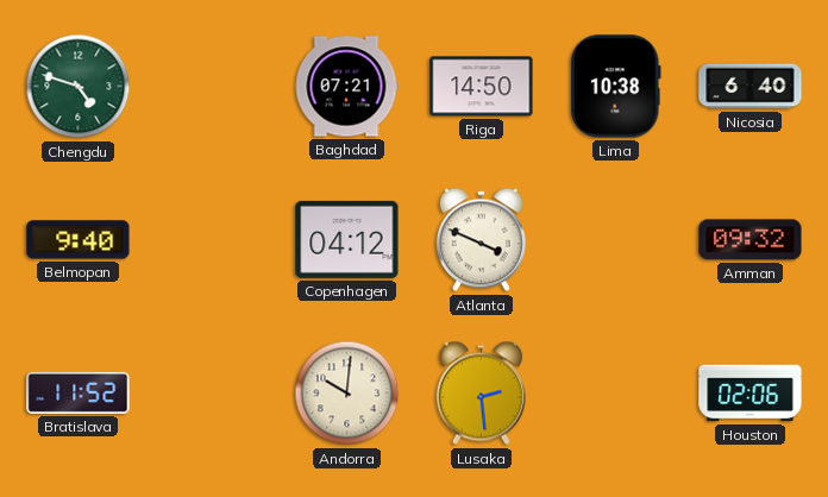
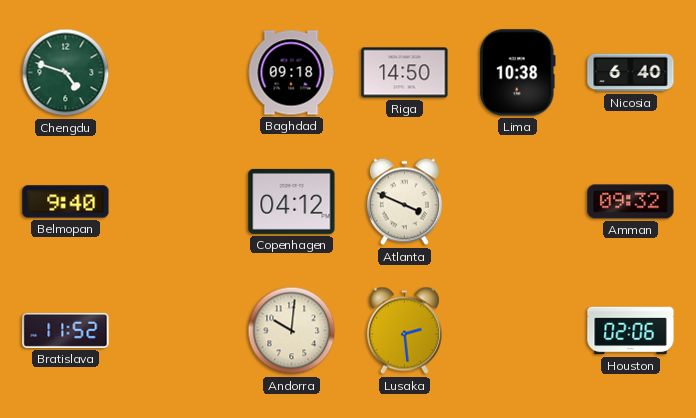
Baghdad: 07:21 -> 09:18 (291, 73)
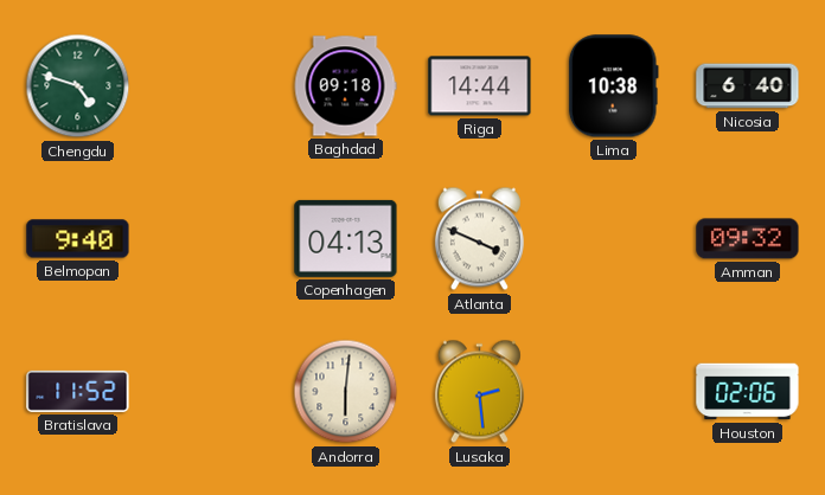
Riga: 14:50 -> 14:44 (480, 86)
Copenhagen: 04:12 -> 04:13 (346, 238)
Andorra: 10:01 -> 6:01 (346, 392)
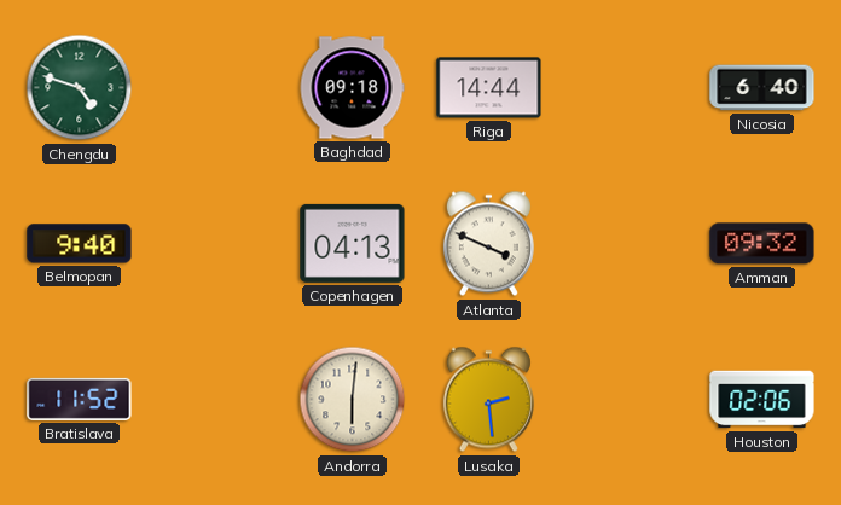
Lima: 10:38 -> none (613, 86)
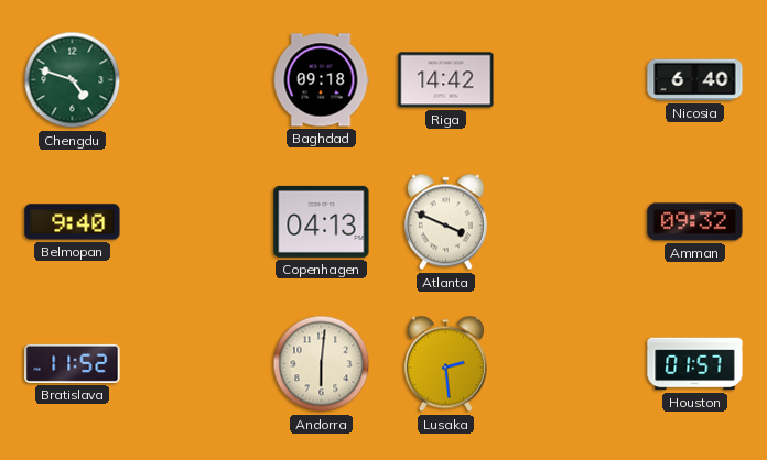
Riga: 14:44 -> 14:42 (446, 80)
Houston: 02:06 -> 01:57 (695, 364)
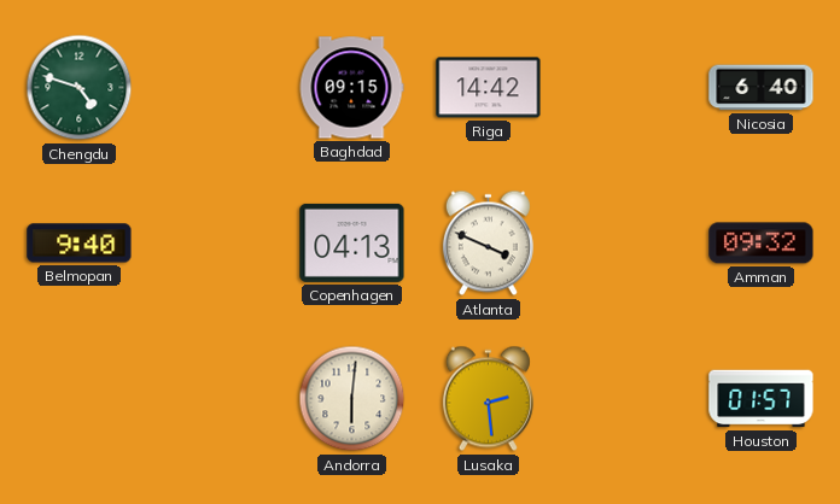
Baghdad: 09:18 -> 09:15 (351, 88)
Bratislava: 11:52 -> none (73, 363)
